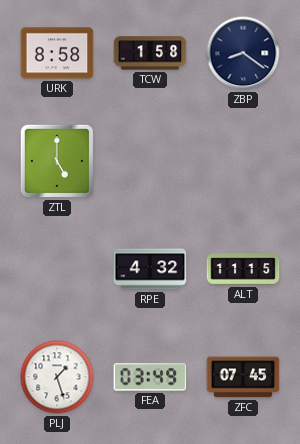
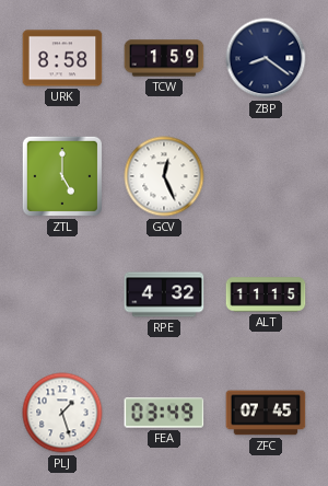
TCW: 1:58 -> 1:59 (164, 58)
GCV: none -> 12:26 (164, 176)
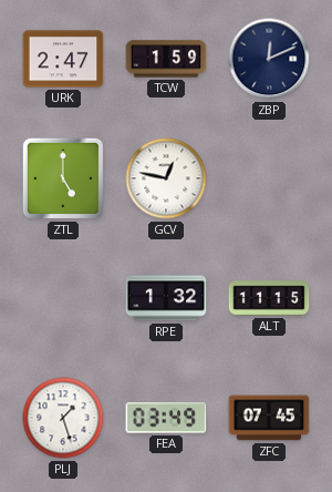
URK: 8:58 -> 2:47 (63, 59)
ZBP: 8:21 -> 12:11 (269, 59)
GCV: 12:26 -> 12:47 (166, 178)
RPE: 4:32 -> 1:32 (166, 298)
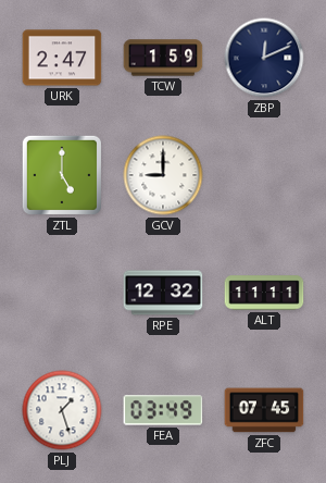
GCV: 12:47 -> 9:00 (163, 175)
RPE: 1:32 -> 12:32 (163, 293)
ALT: 11:15 -> 11:11 (264, 293)
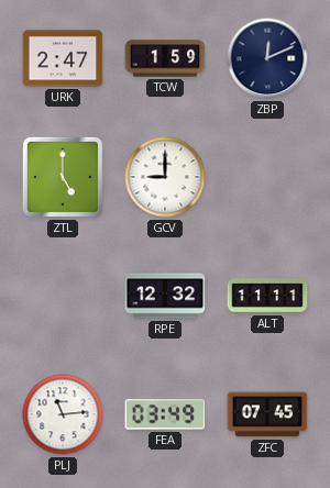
PLJ: 1:27 -> 11:14 (63, 414)
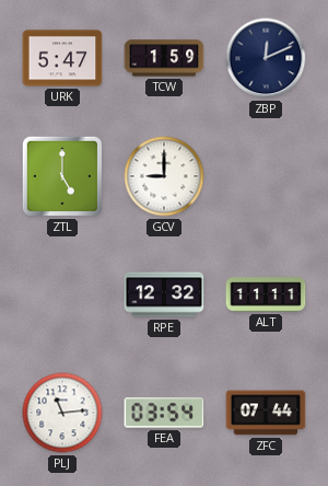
URK: 2:47 -> 5:47 (62, 58)
FEA: 03:49 -> 03:54 (164, 413)
ZFC: 07:45 -> 07:44 (266, 413)
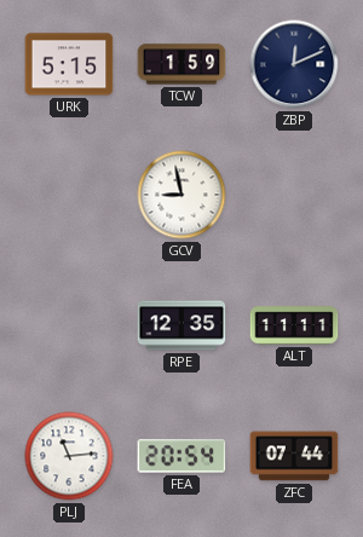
URK: 5:47 -> 5:15 (69, 64)
ZTL: 5:00 -> none (62, 176)
GCV: 9:00 -> 8:58 (181, 195)
RPE: 12:32 -> 12:35 (181, 325)
FEA: 03:54 -> 20:54 (181, 456)
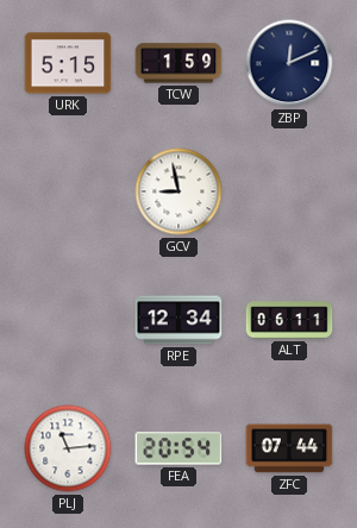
RPE: 12:35 -> 12:34 (178, 320)
ALT: 11:11 -> 06:11 (289, 320)
